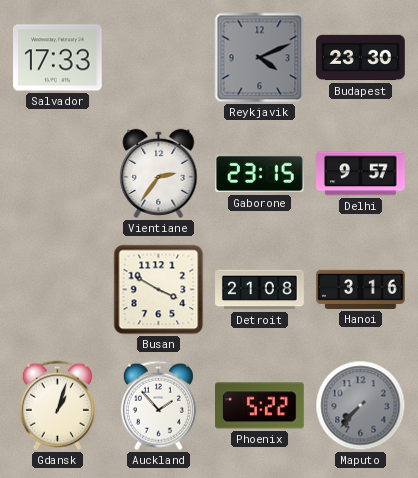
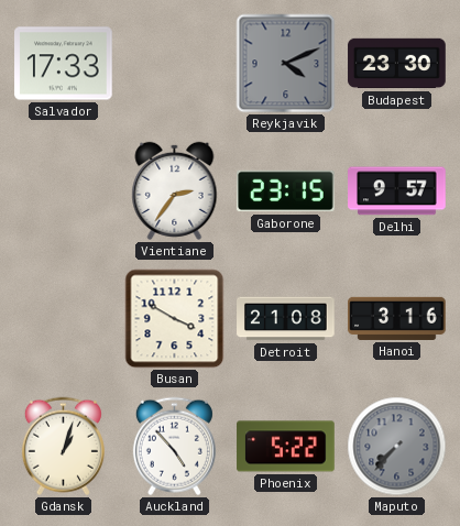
Auckland: 1:53 -> 4:53 (174, 447)
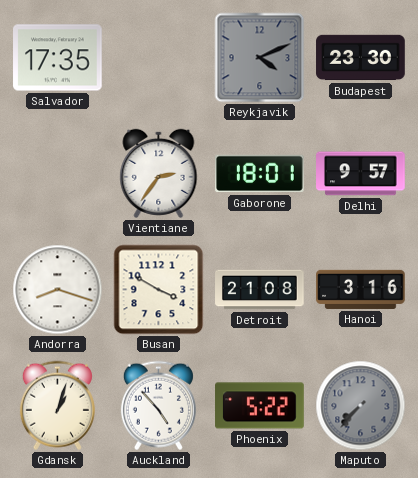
Salvador: 17:33 -> 17:35 (58, 58)
Gaborone: 23:15 -> 18:01 (260, 174)
Andorra: none -> 8:18 (58, 290)
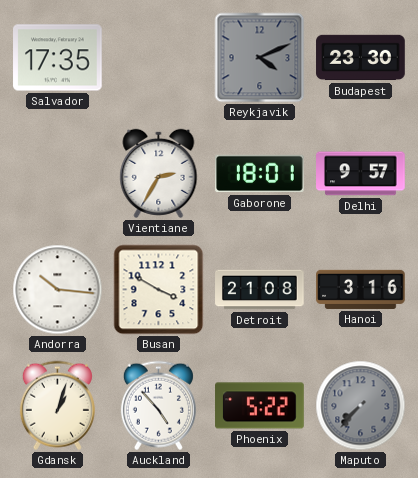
Vientiane: 2:36 -> 2:35 (159, 173)
Andorra: 8:18 -> 10:16 (58, 290)
